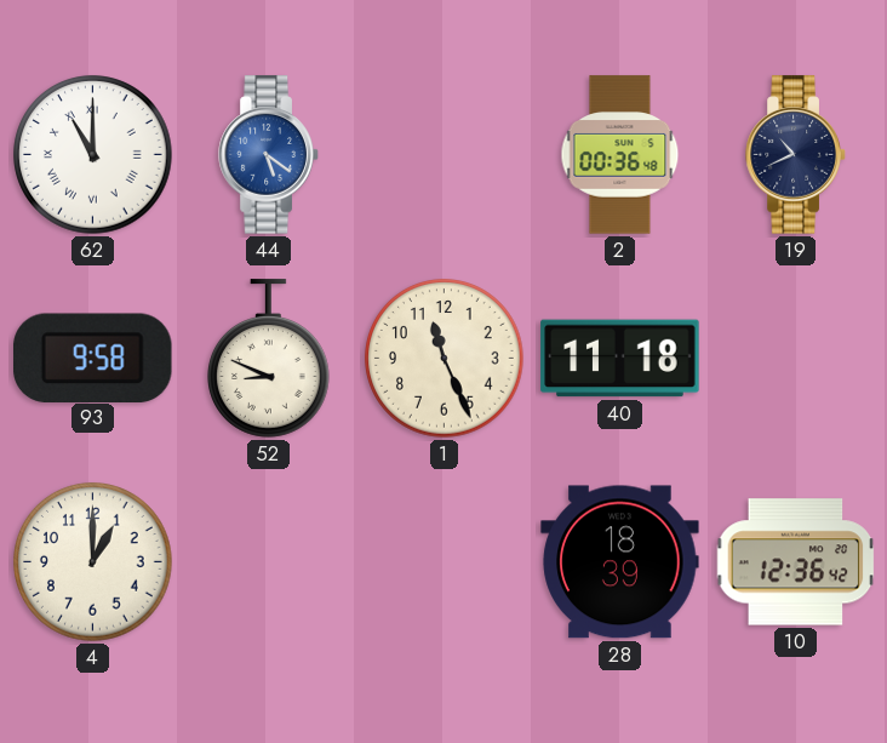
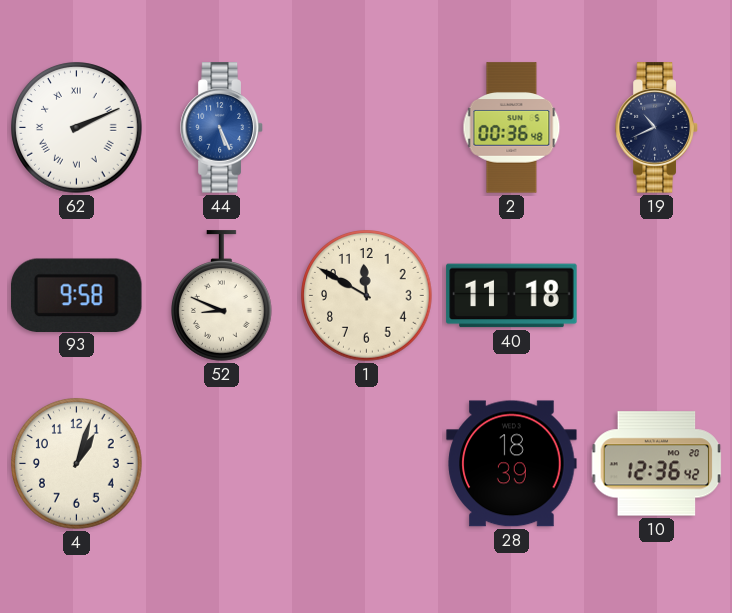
62: 11:00 -> 2:11 (77, 128)
44: 5:21 -> 5:26 (222, 128)
1: 11:26 -> 11:50 (367, 296)
4: 1:00 -> 1:03 (77, 464)
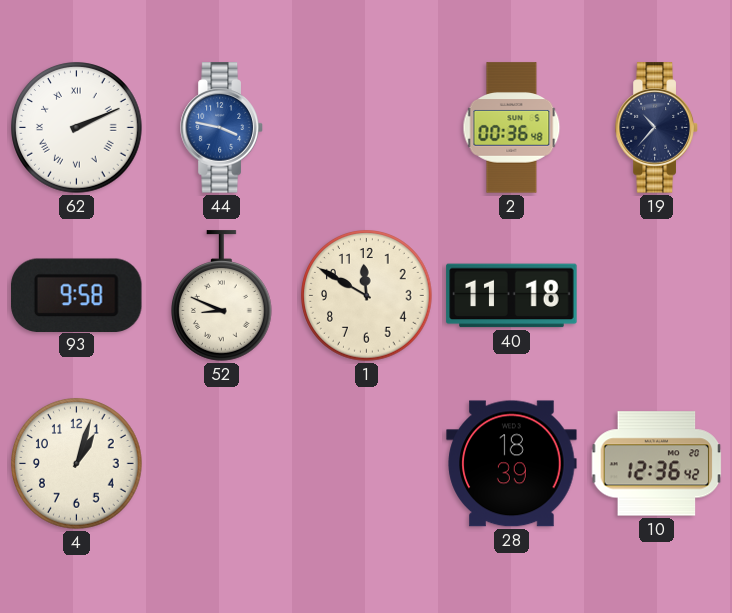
44: 5:26 -> 3:47 (222, 128)
19: 10:41 -> 10:37 (657, 128)
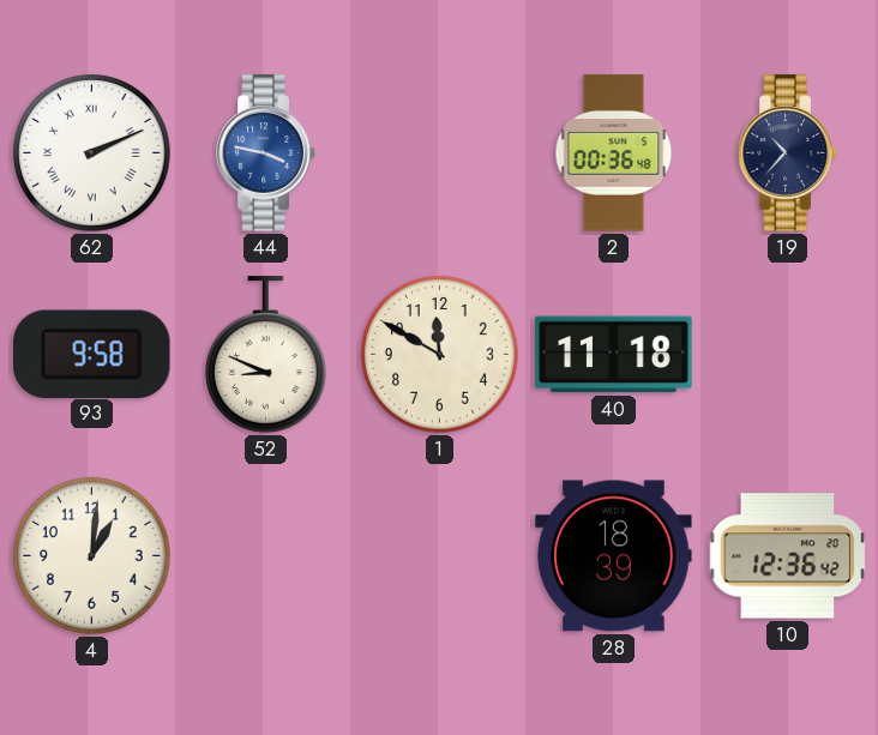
4: 1:03 -> 1:01 (92, 556)
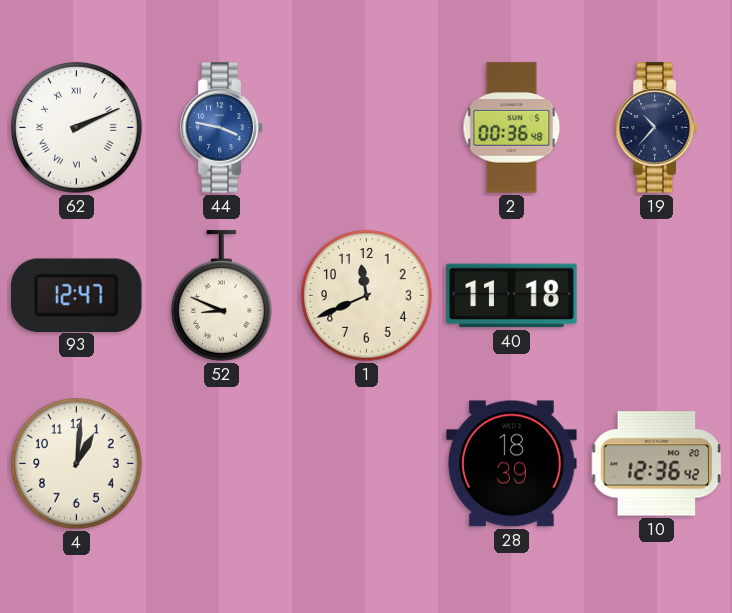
93: 9:58 -> 12:47 (77, 295)
1: 11:50 -> 11:41 (367, 296)
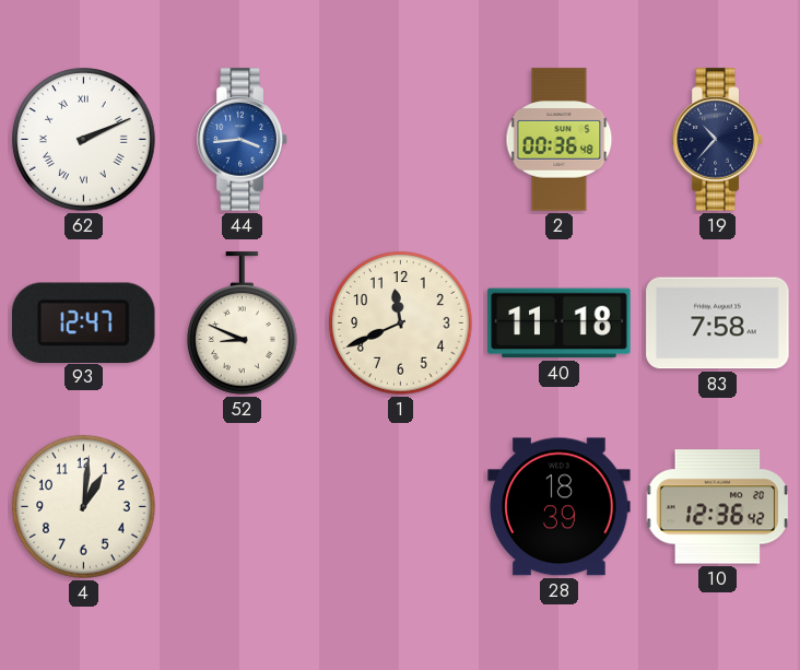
44: 3:47 -> 3:44 (243, 140)
83: none -> 7:58 (718, 324)
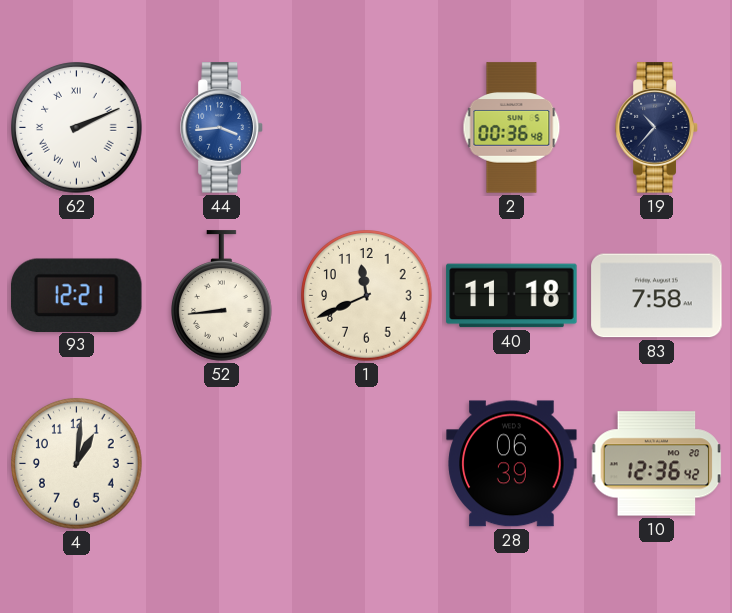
93: 12:47 -> 12:21 (77, 295)
52: 8:49 -> 8:44 (222, 296)
28: 18:39 -> 06:39 (512, 464)
